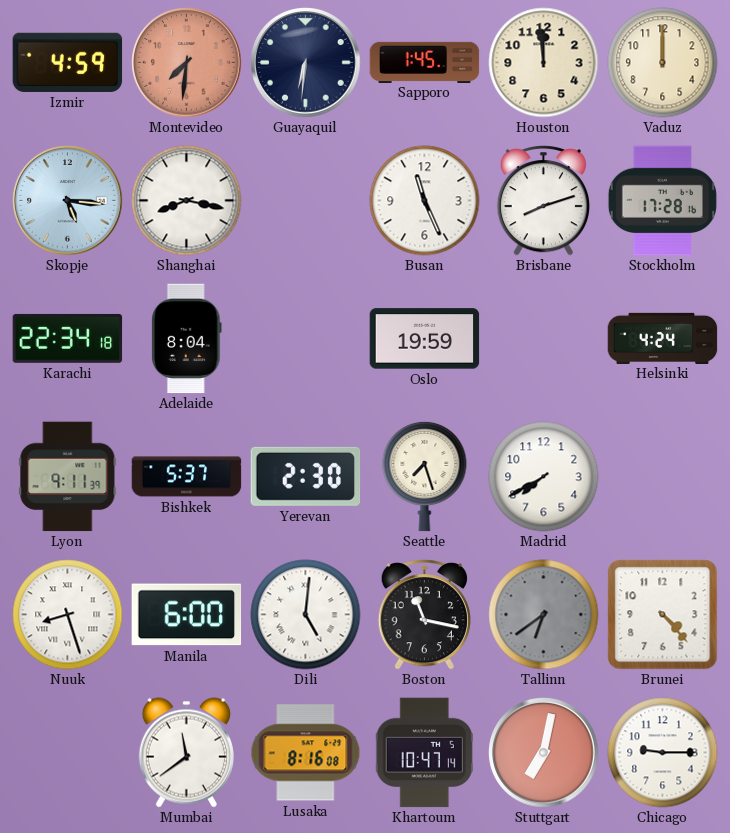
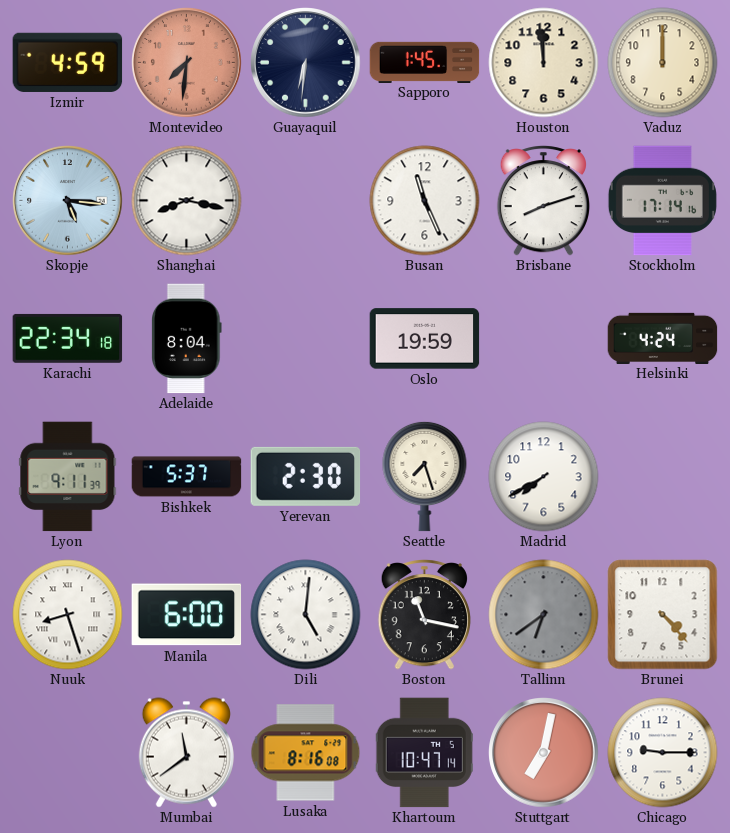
Stockholm: 17:28 -> 17:14 (662, 201)
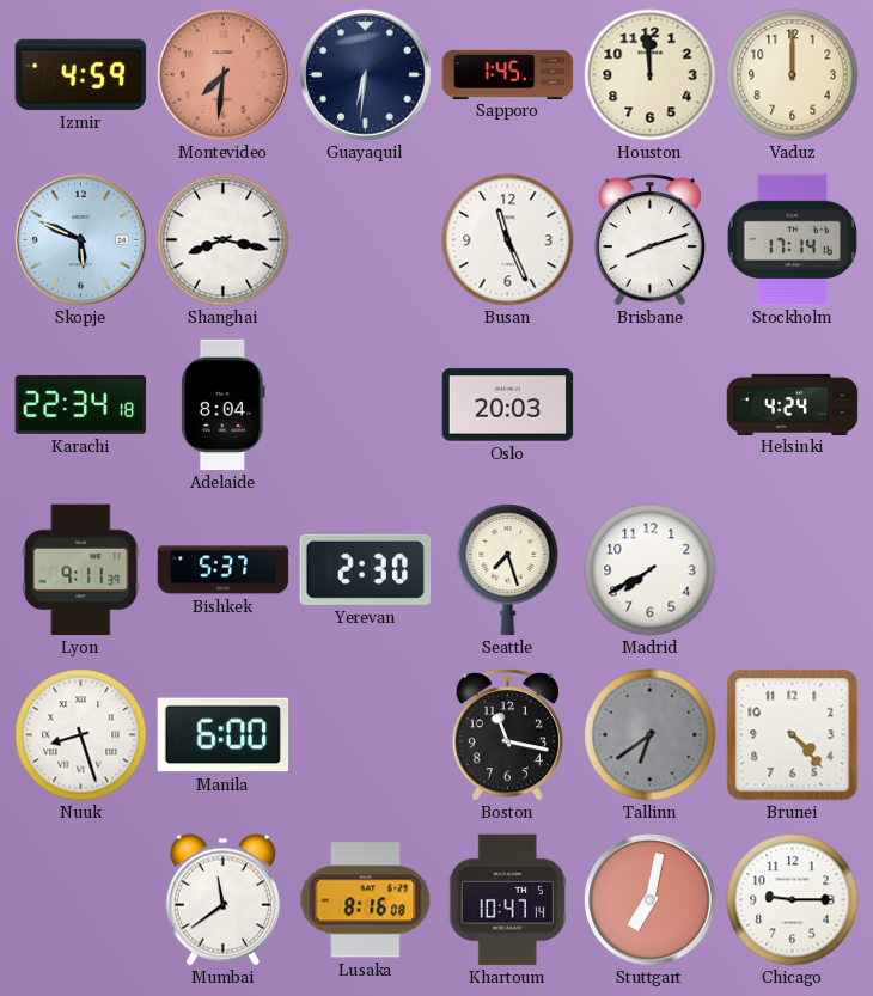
Skopje: 5:16 -> 5:49 (81, 240)
Oslo: 19:59 -> 20:03 (508, 405)
Dili: 5:01 -> none (306, 615)
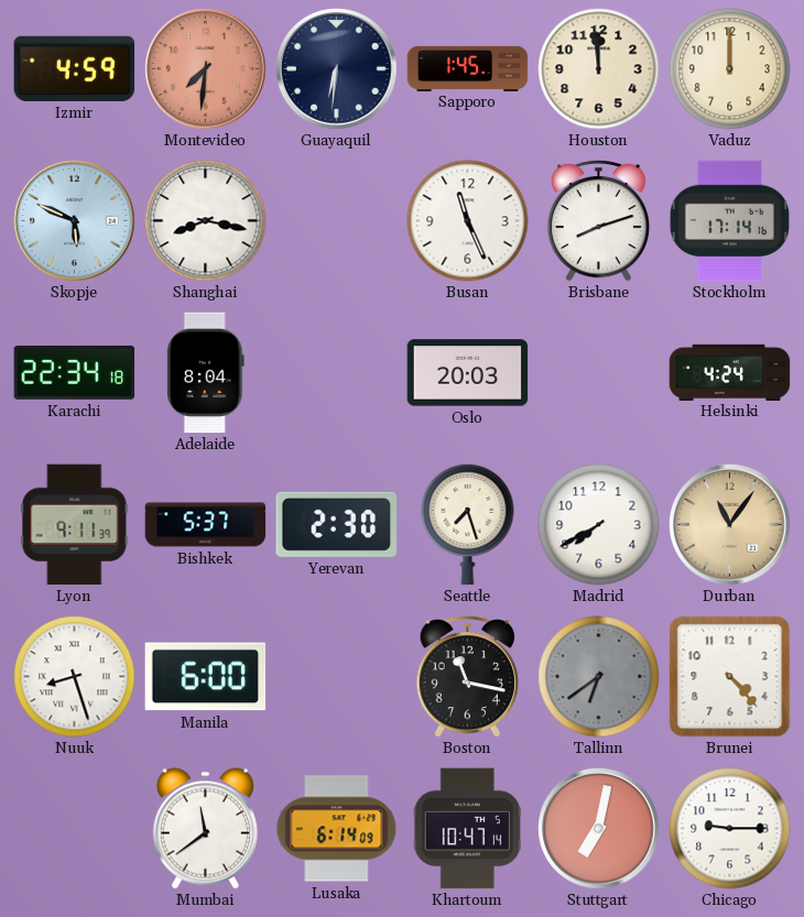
Durban: none -> 11:06 (730, 525)
Lusaka: 8:16 -> 6:14 (337, 829)
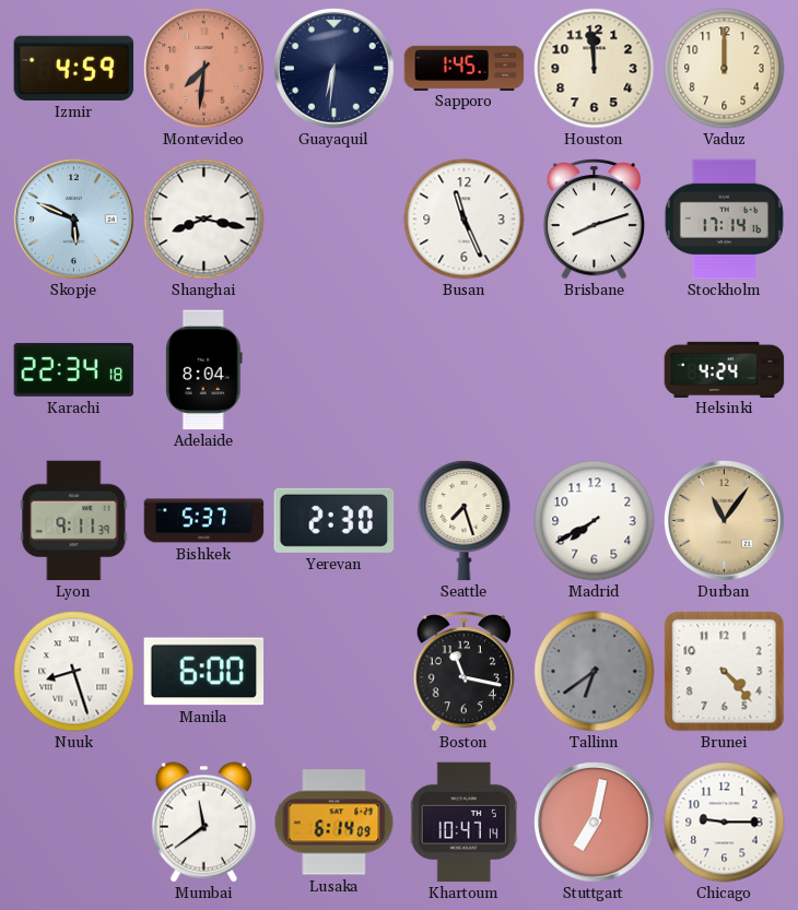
Oslo: 20:03 -> none (468, 373)
